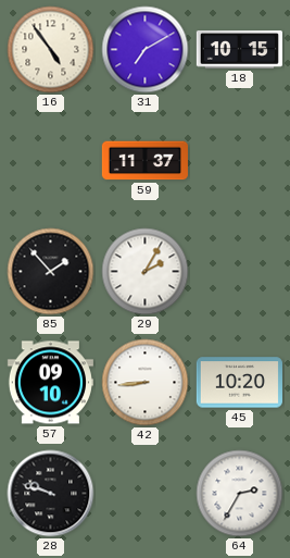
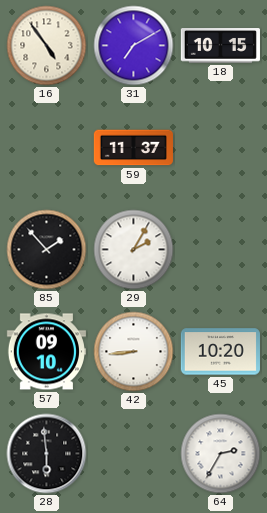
28: 9:48 -> 5:59 (47, 454)
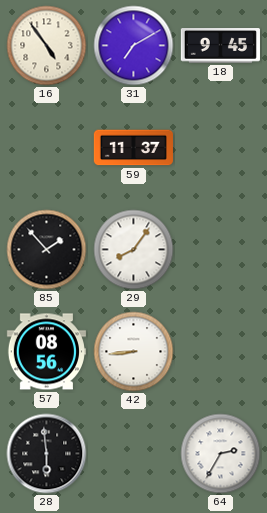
18: 10:15 -> 9:45 (220, 46)
29: 2:05 -> 8:06 (134, 250)
57: 09:10 -> 08:56 (46, 352)
45: 10:20 -> none (220, 352)
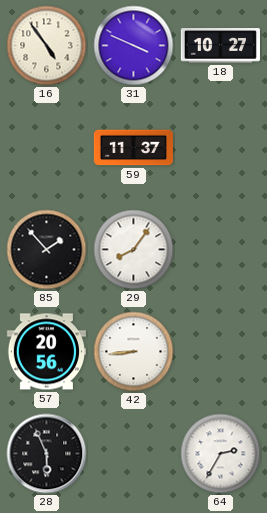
31: 7:10 -> 3:49 (134, 46)
18: 9:45 -> 10:27 (220, 46)
57: 08:56 -> 20:56 (46, 352)
28: 5:59 -> 5:56 (47, 454)
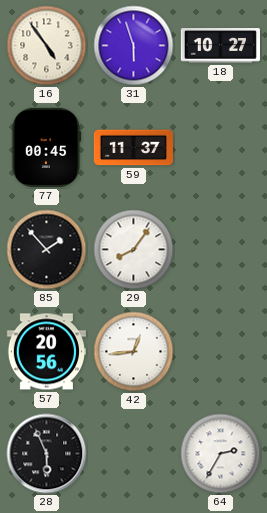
31: 3:49 -> 5:57 (134, 46)
77: none -> 00:45 (46, 147)
42: 8:44 -> 12:44 (134, 352)
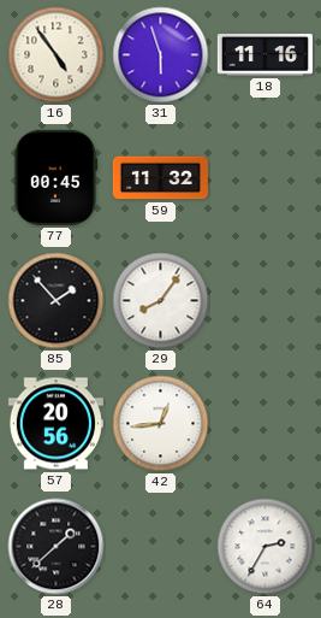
18: 10:27 -> 11:16 (264, 55)
59: 11:37 -> 11:32 (160, 178)
28: 5:56 -> 1:38 (57, 547)
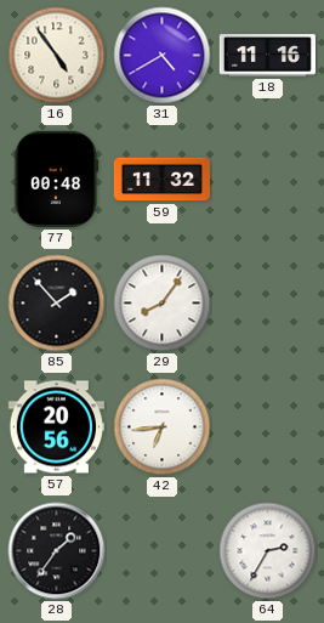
31: 5:57 -> 4:40 (163, 56)
77: 00:45 -> 00:48 (56, 179)
42: 12:44 -> 6:44 (163, 427)
28: 1:38 -> 1:36 (57, 551)
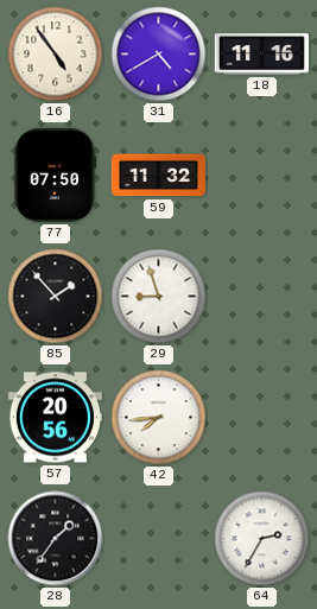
77: 00:48 -> 07:50 (55, 175)
29: 8:06 -> 8:57 (159, 297)
42: 6:44 -> 7:44 (159, 418)
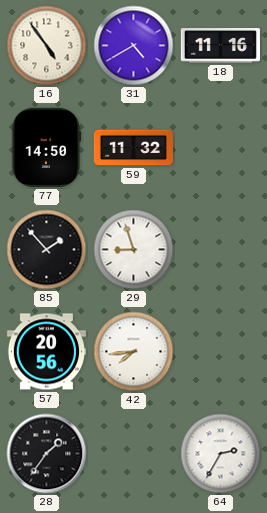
77: 07:50 -> 14:50 (46, 147)
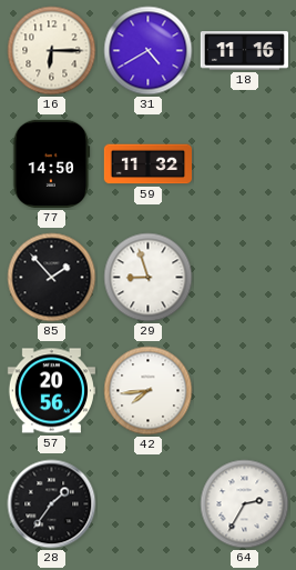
16: 4:54 -> 6:15 (52, 51)
